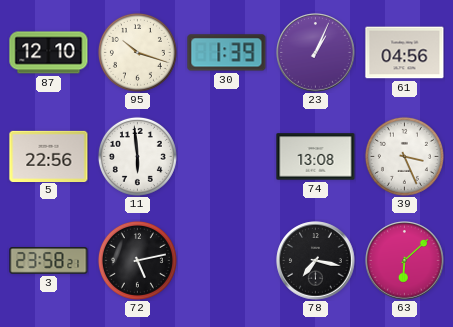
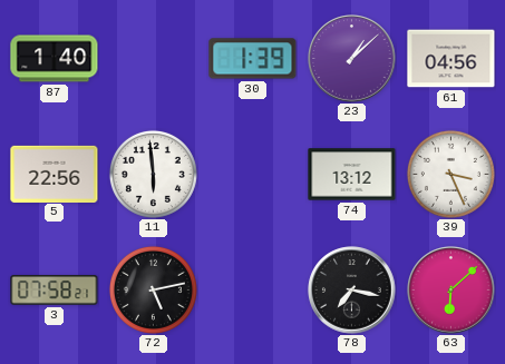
87: 12:10 -> 1:40 (55, 59)
95: 10:18 -> none (137, 52)
23: 1:04 -> 1:08 (352, 59)
74: 13:08 -> 13:12 (352, 175)
3: 23:58 -> 07:58 (55, 291)
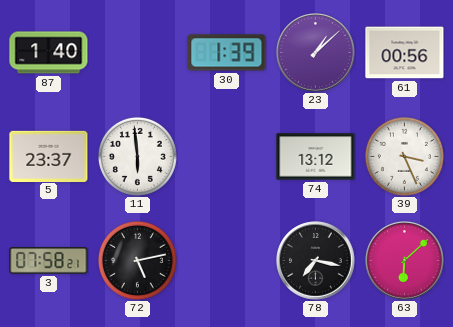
61: 04:56 -> 00:56 (405, 53)
5: 22:56 -> 23:37 (49, 156)
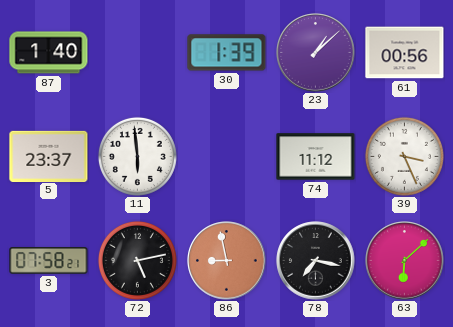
74: 13:12 -> 11:12 (316, 157)
86: none -> 8:58 (227, 261)
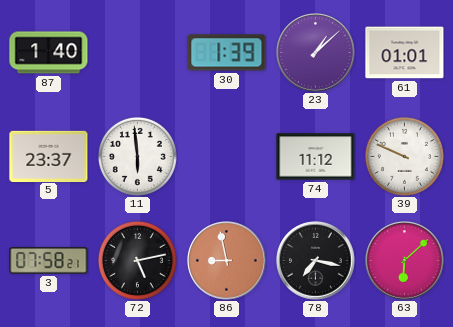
61: 00:56 -> 01:01 (405, 53)
39: 3:26 -> 9:49 (404, 156)
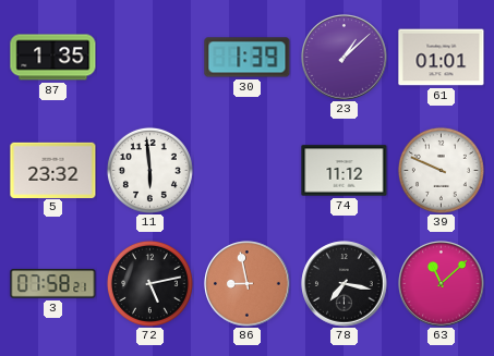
87: 1:40 -> 1:35 (53, 58)
5: 23:37 -> 23:32 (53, 170)
63: 6:08 -> 11:08 (442, 284)
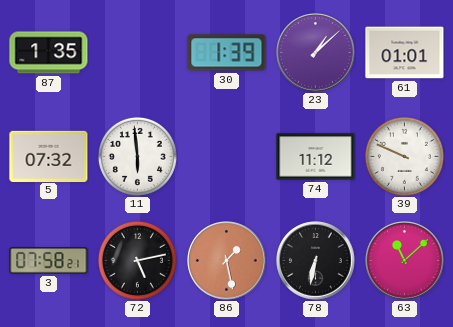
5: 23:32 -> 07:32 (49, 156)
86: 8:58 -> 1:28 (227, 261)
78: 7:17 -> 6:32 (316, 261)
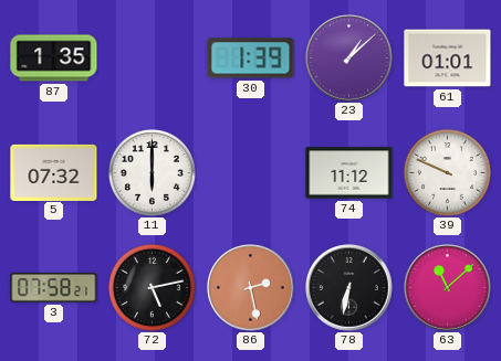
11: 5:59 -> 6:00 (152, 172)
86: 1:28 -> 2:28 (251, 288)
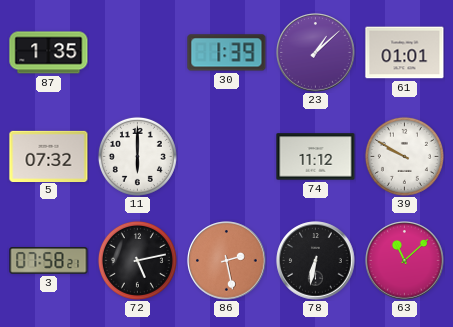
39: 9:49 -> 9:50 (404, 156)
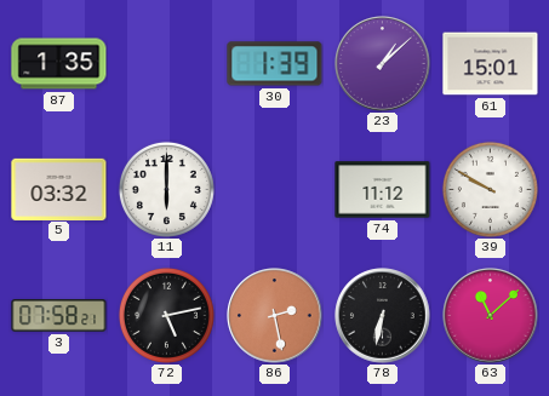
61: 01:01 -> 15:01 (491, 64)
5: 07:32 -> 03:32 (59, 189)
